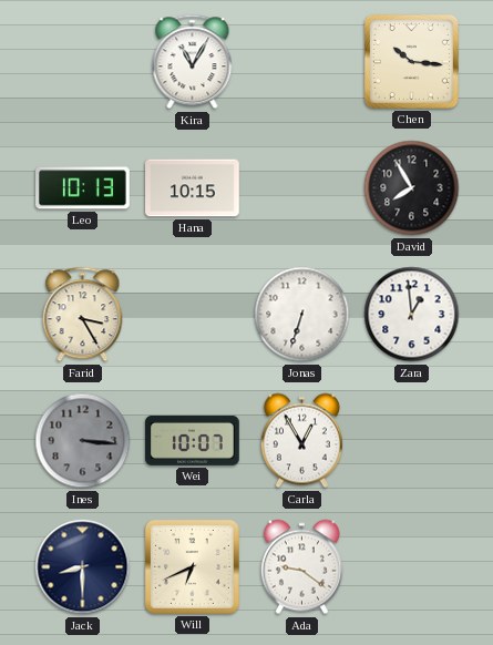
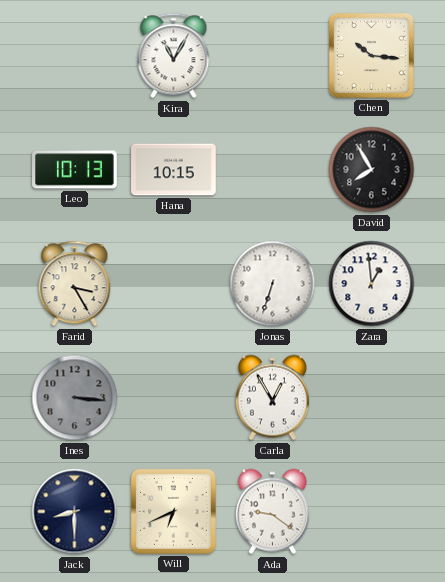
Wei: 10:07 -> none (193, 440)
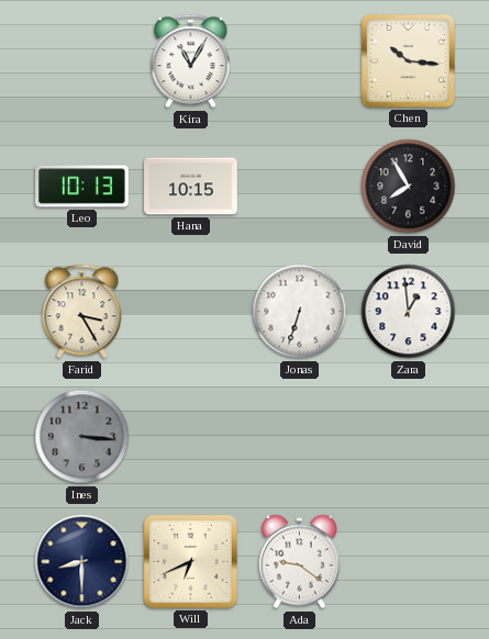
Carla: 12:55 -> none (272, 398)
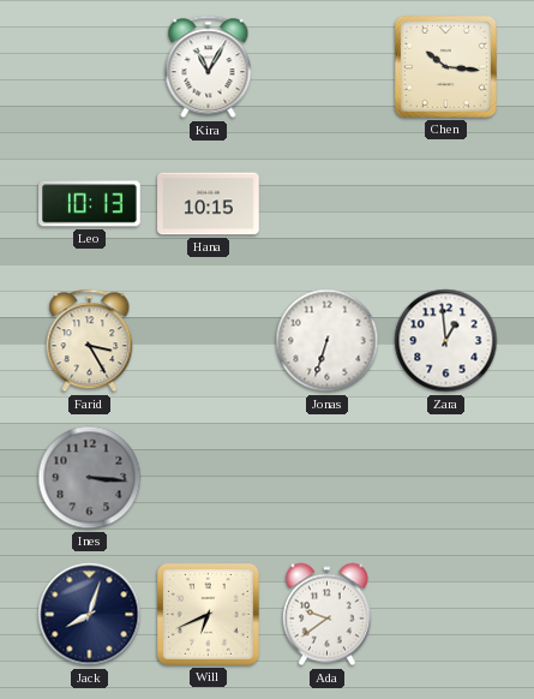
David: 7:55 -> none (409, 187)
Jack: 8:30 -> 8:03 (90, 615)
Ada: 9:21 -> 9:39 (326, 615)
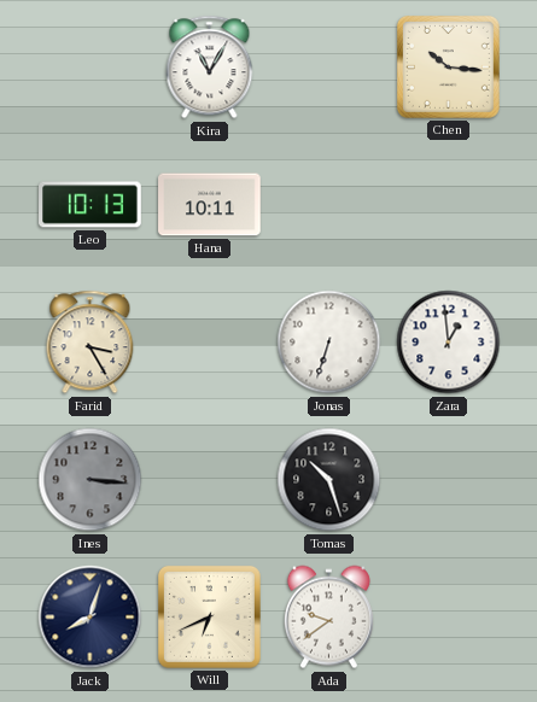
Hana: 10:15 -> 10:11 (210, 205)
Tomas: none -> 10:27 (329, 480)
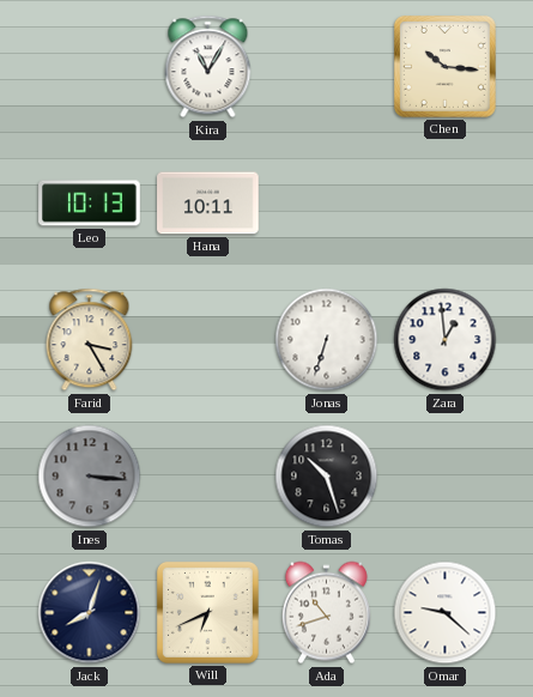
Ada: 9:39 -> 10:42 (326, 613)
Omar: none -> 9:22 (446, 613)
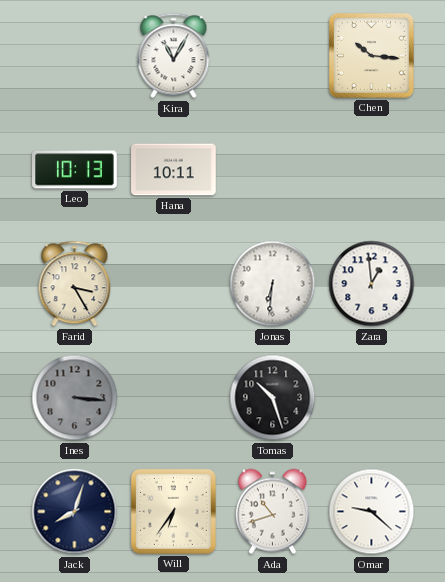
Jonas: 6:33 -> 6:31 (273, 284)
Will: 6:41 -> 6:36 (173, 511)
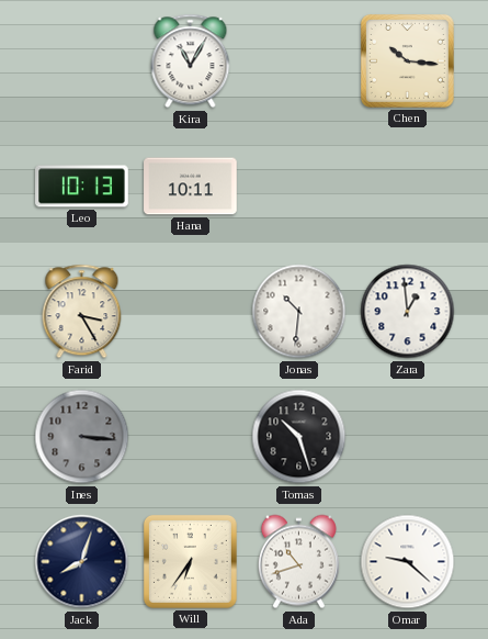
Jonas: 6:31 -> 10:31 (299, 312)
